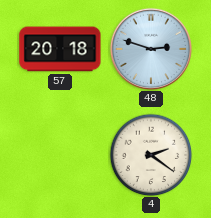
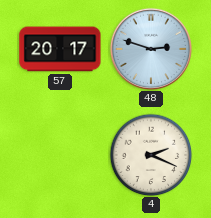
57: 20:18 -> 20:17 (60, 49)
4: 2:21 -> 2:19 (151, 155)
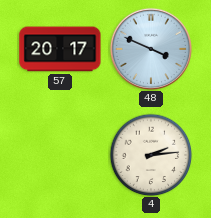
48: 2:48 -> 3:49 (150, 48)
4: 2:19 -> 2:14 (151, 155)
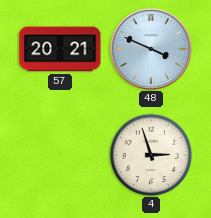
57: 20:17 -> 20:21 (60, 49)
4: 2:14 -> 2:57 (151, 155)
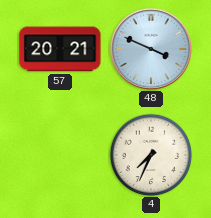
4: 2:57 -> 7:34 (151, 155)
